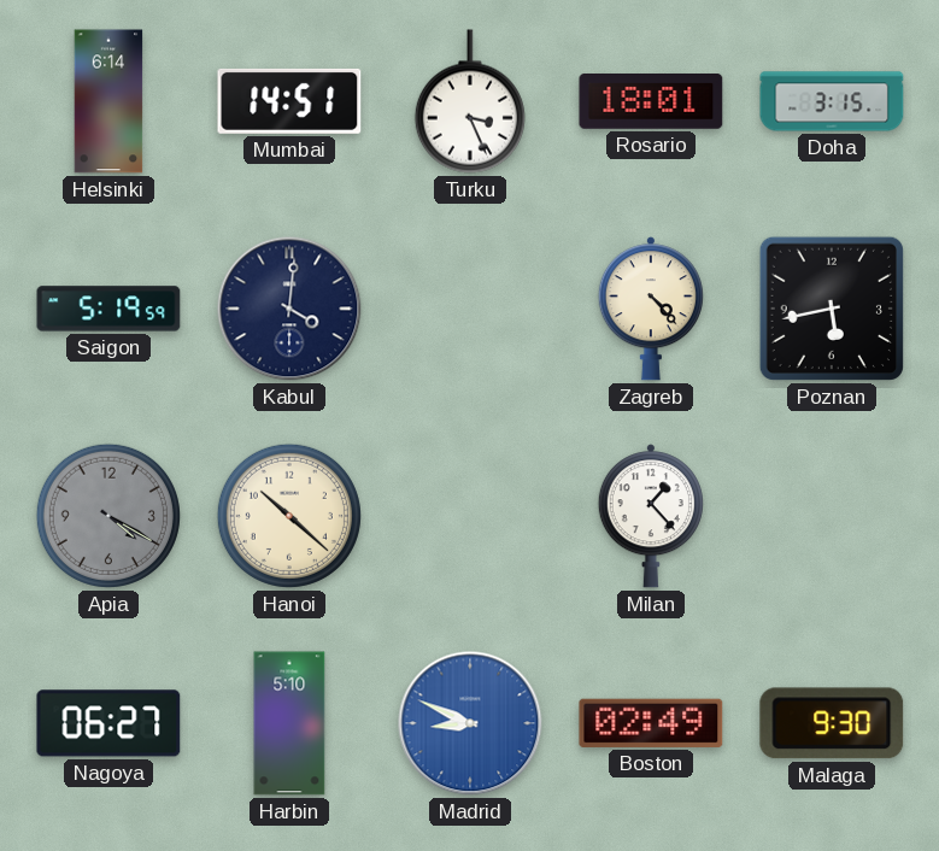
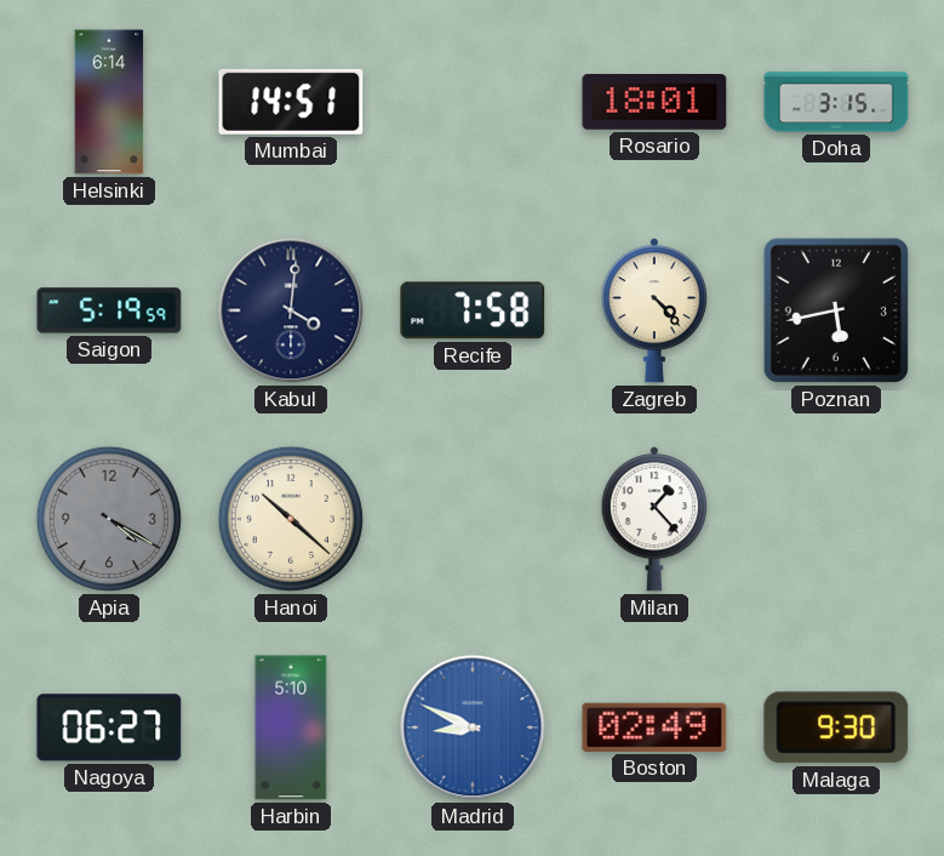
Turku: 3:26 -> none (470, 101)
Recife: none -> 7:58 (473, 310)
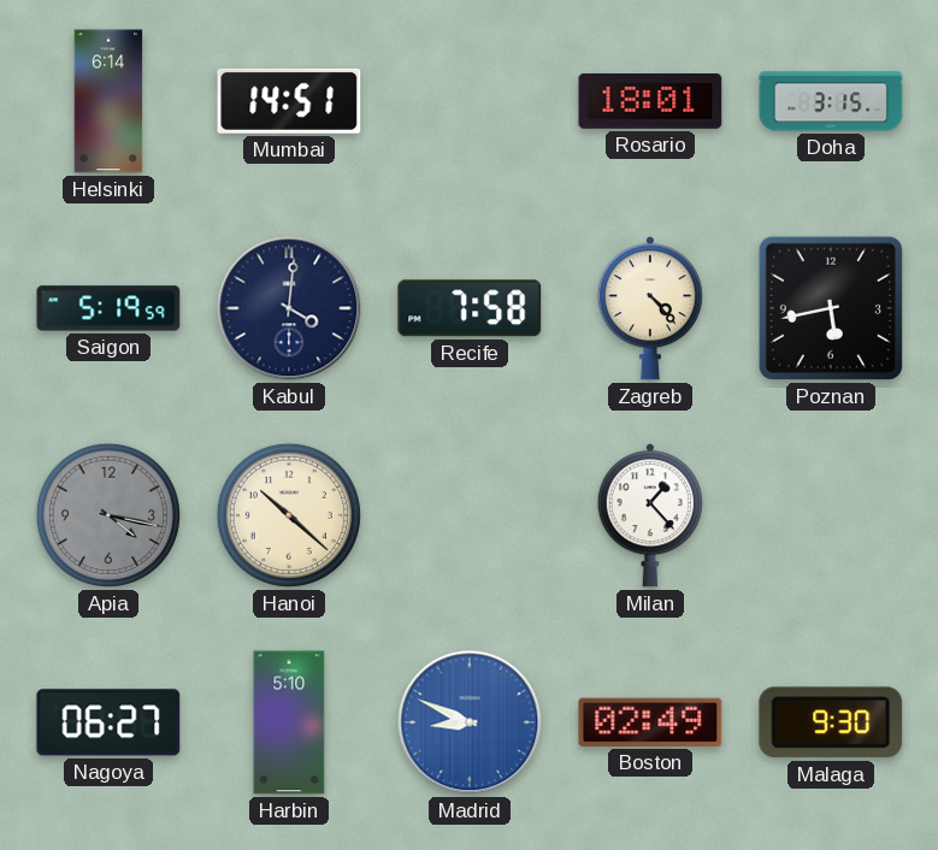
Apia: 4:20 -> 4:17 (108, 515)
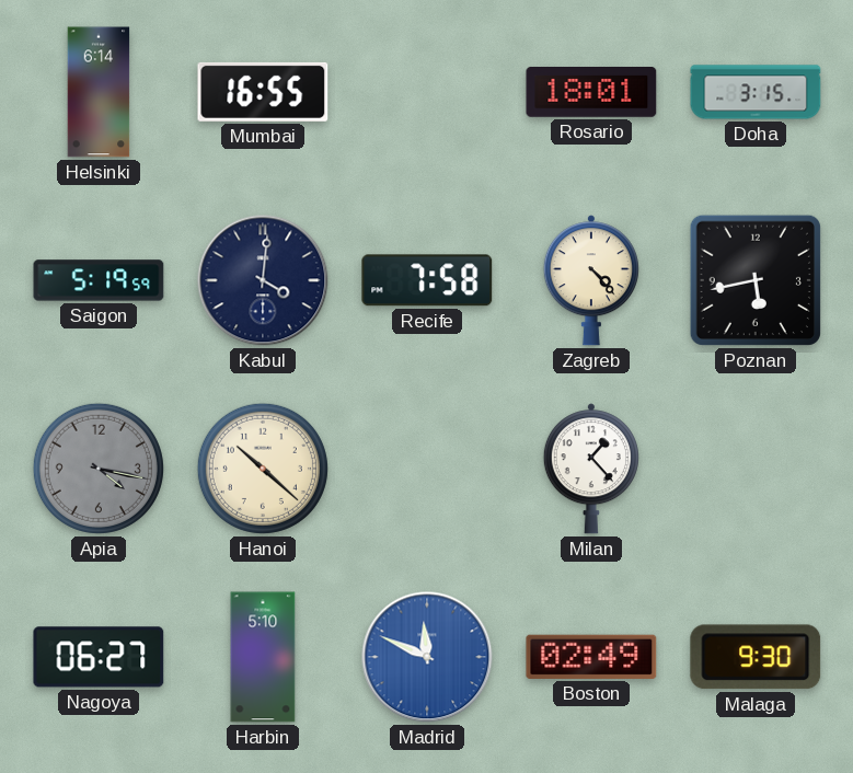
Mumbai: 14:51 -> 16:55 (263, 92)
Madrid: 8:49 -> 11:49 (427, 657)
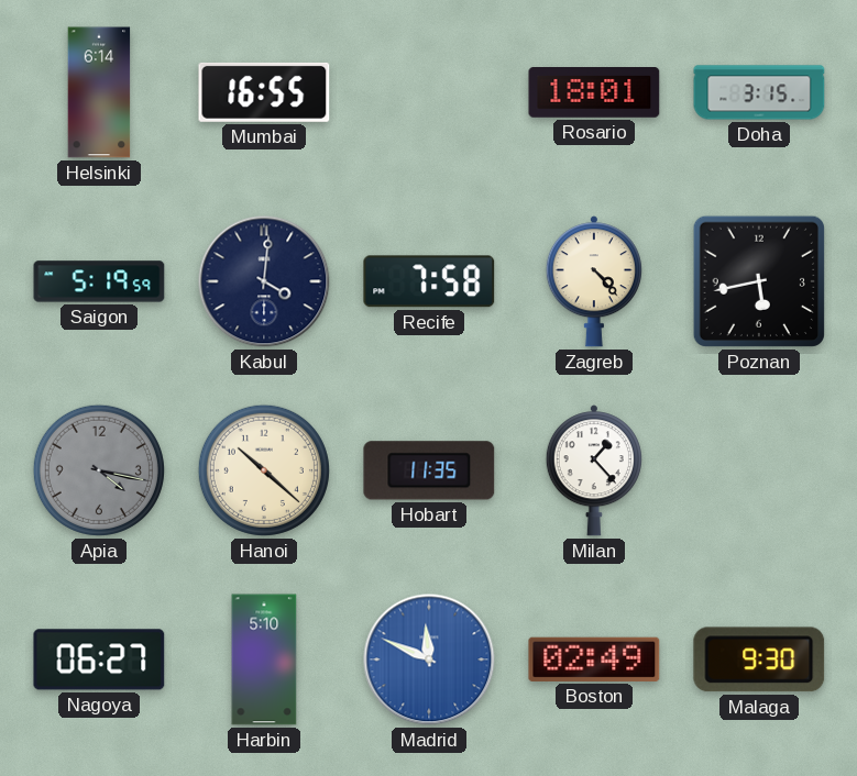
Hobart: none -> 11:35 (429, 470)
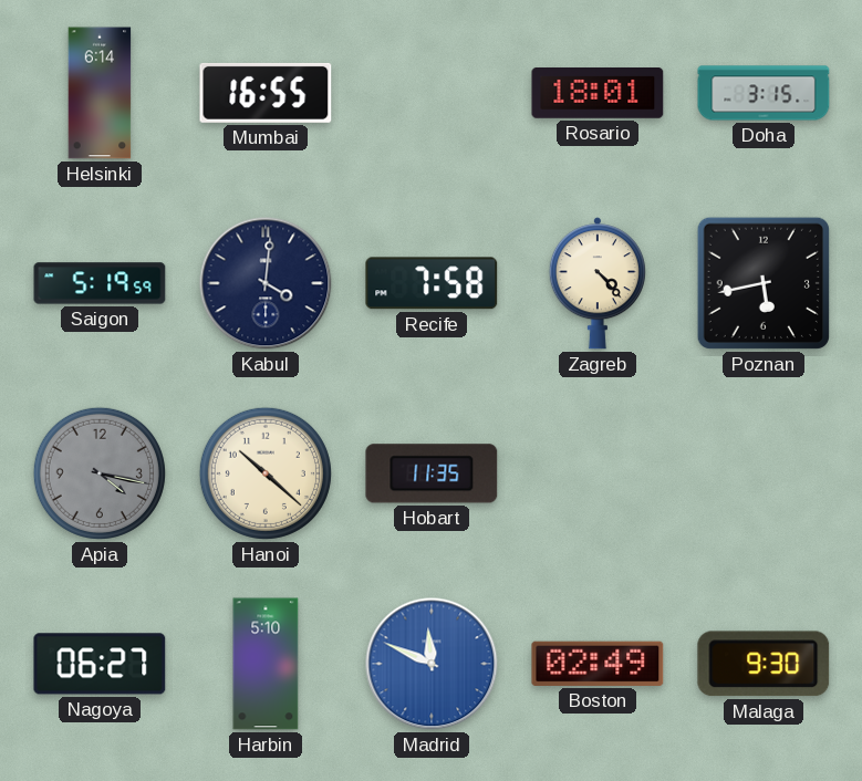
Milan: 1:23 -> none (594, 470)
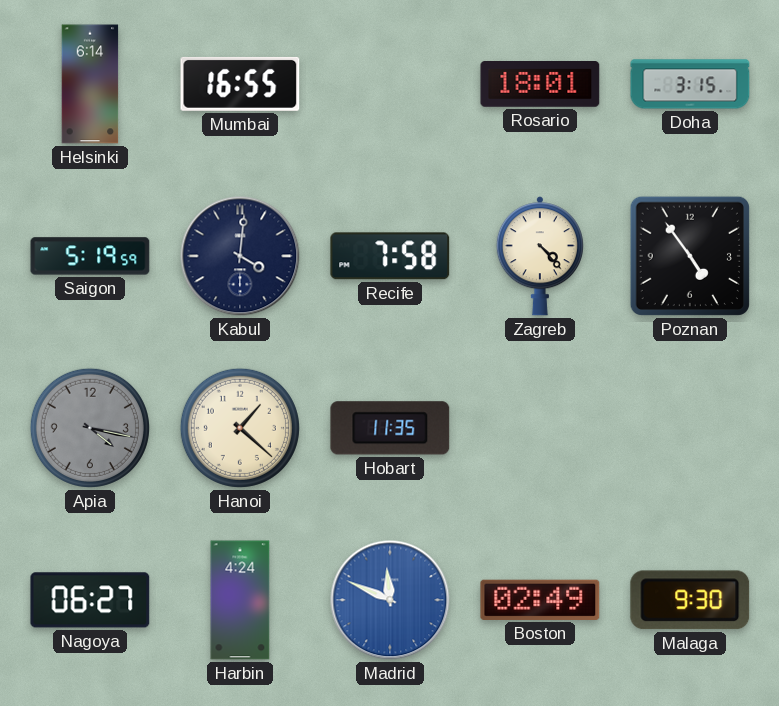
Poznan: 5:43 -> 4:54 (690, 256)
Hanoi: 10:22 -> 1:22 (240, 428)
Harbin: 5:10 -> 4:24 (240, 600)
